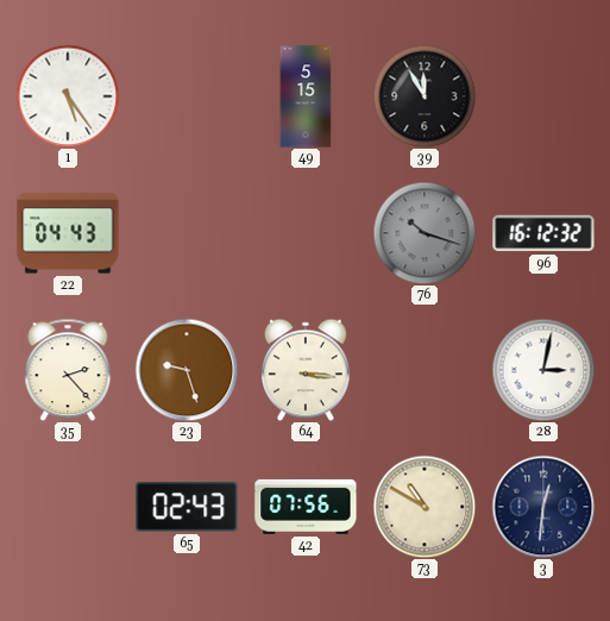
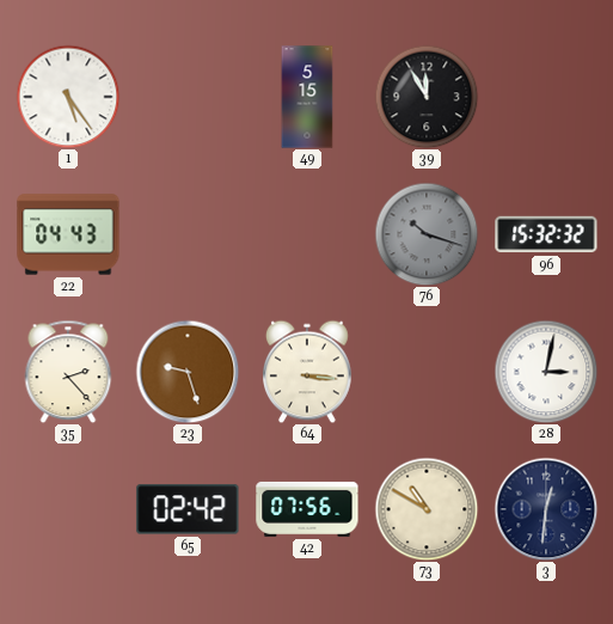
96: 16:12 -> 15:32 (546, 234)
65: 02:43 -> 02:42 (188, 509)
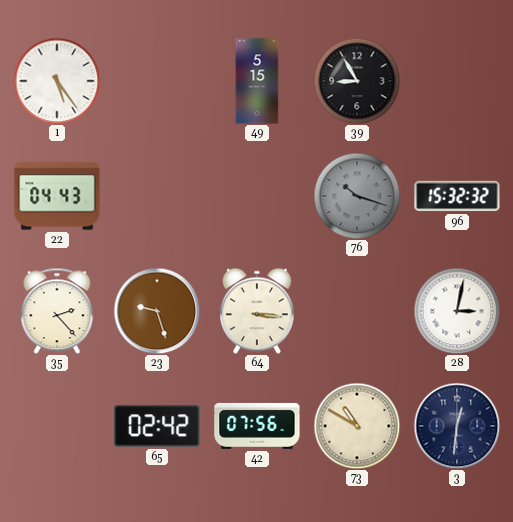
39: 11:55 -> 8:55 (357, 81)
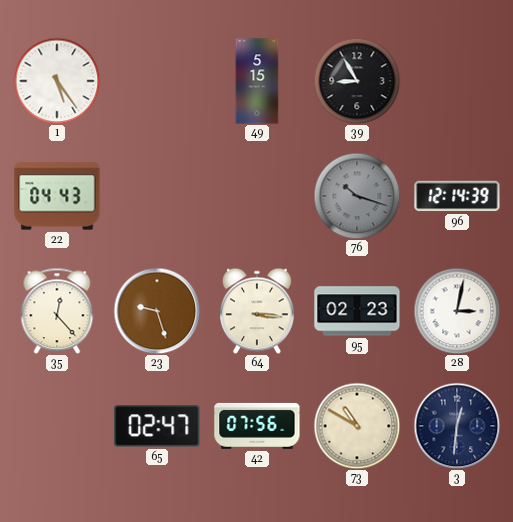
96: 15:32 -> 12:14 (457, 196)
35: 2:23 -> 12:23 (57, 311)
95: none -> 02:23 (357, 311)
65: 02:42 -> 02:47 (157, 426)
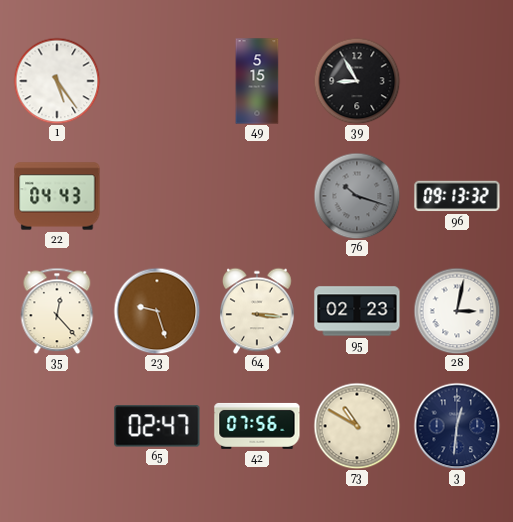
96: 12:14 -> 09:13 (457, 196)
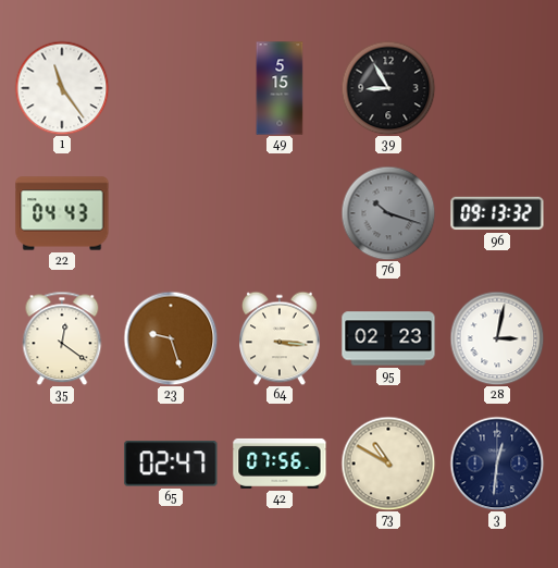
1: 5:24 -> 11:24 (62, 88)
35: 12:23 -> 12:21 (62, 338)
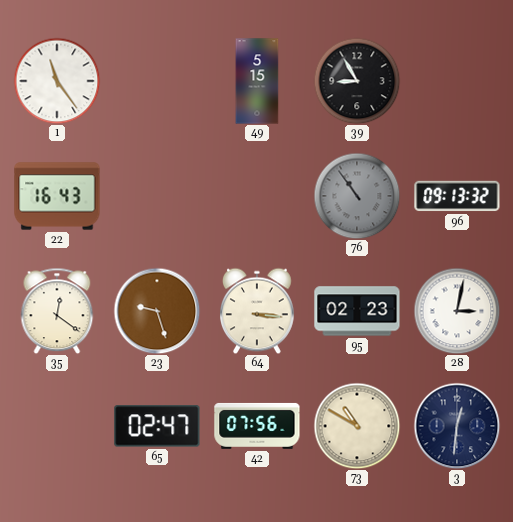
22: 04:43 -> 16:43 (57, 196)
76: 10:18 -> 10:54 (357, 196)
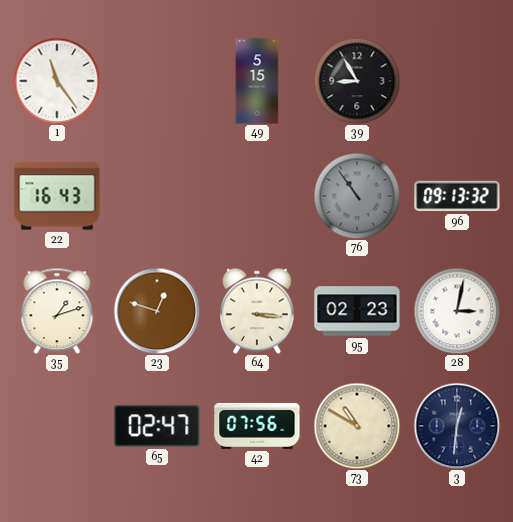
35: 12:21 -> 1:12 (57, 311)
23: 9:27 -> 12:48 (157, 311)
